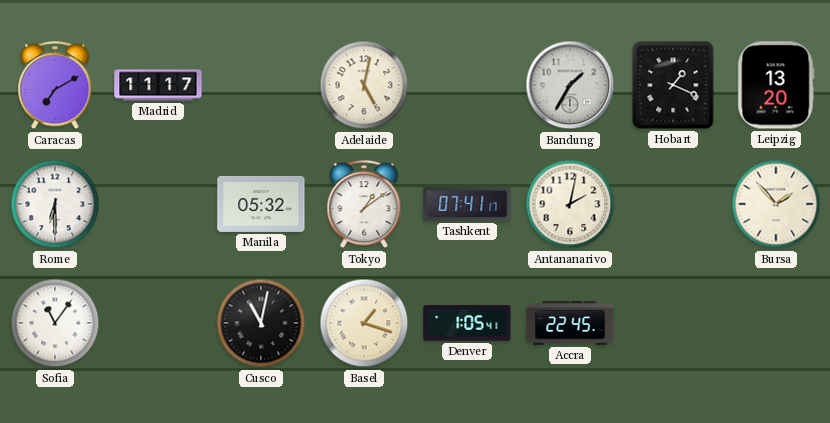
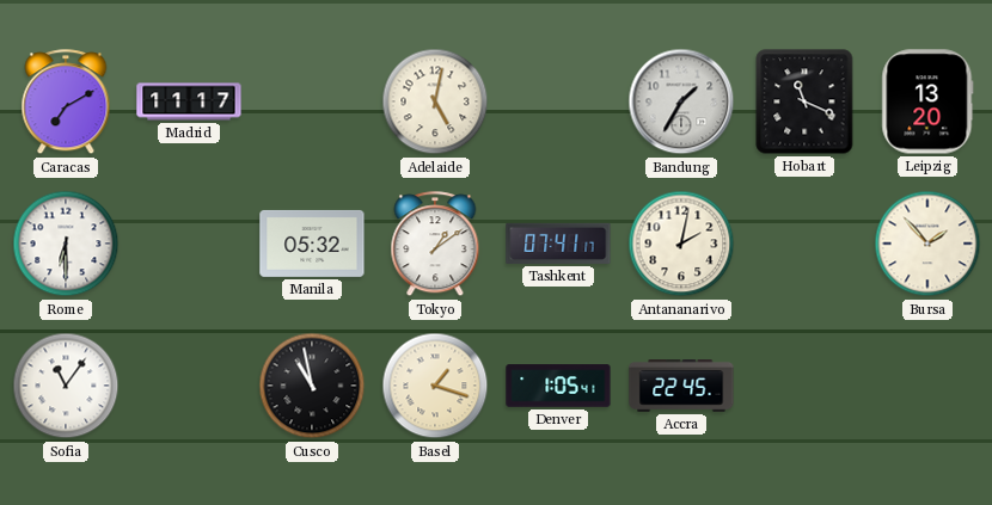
Hobart: 1:19 -> 11:19 (804, 101)
Cusco: 11:02 -> 10:58 (312, 386)
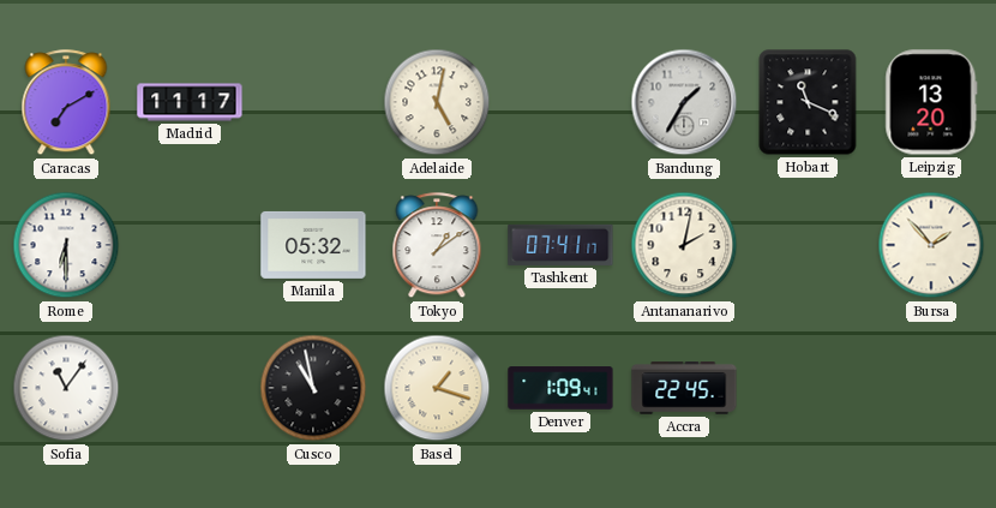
Denver: 1:05 -> 1:09 (560, 388)
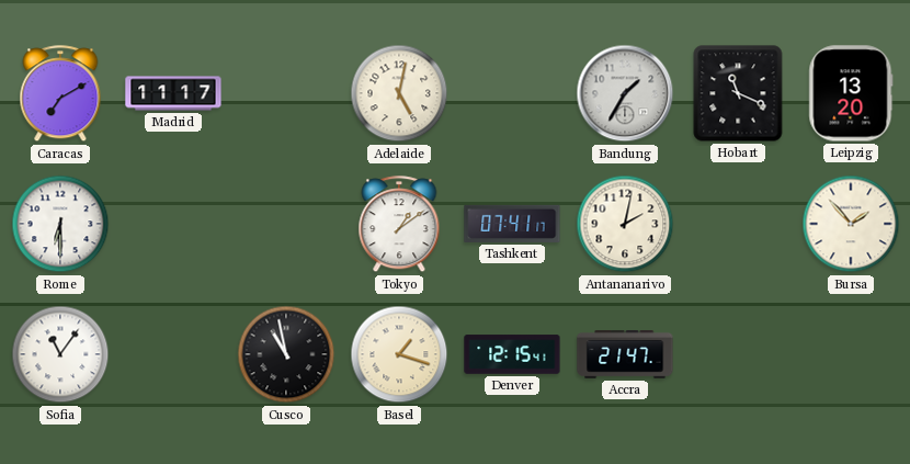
Manila: 05:32 -> none (313, 245)
Denver: 1:09 -> 12:15 (512, 354)
Accra: 22:45 -> 21:47 (625, 355)
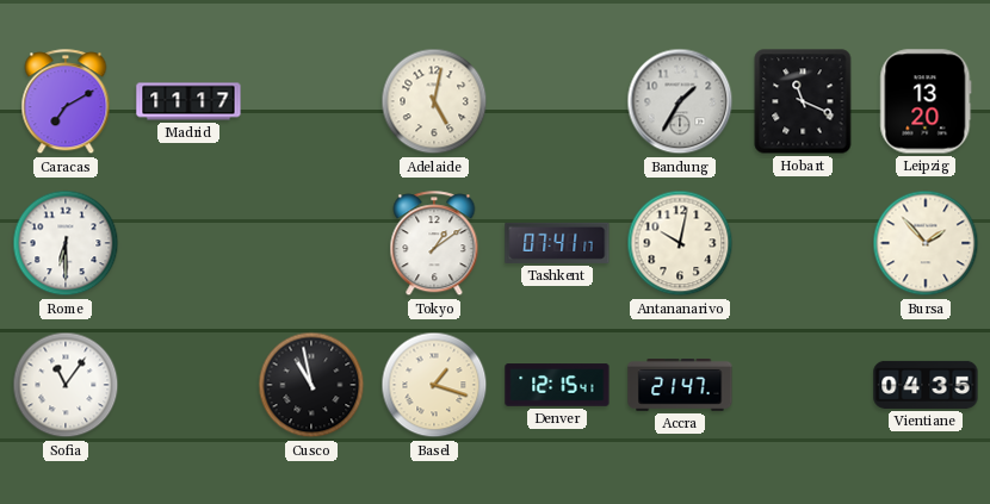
Antananarivo: 2:02 -> 10:02 (680, 243)
Vientiane: none -> 04:35 (926, 385)
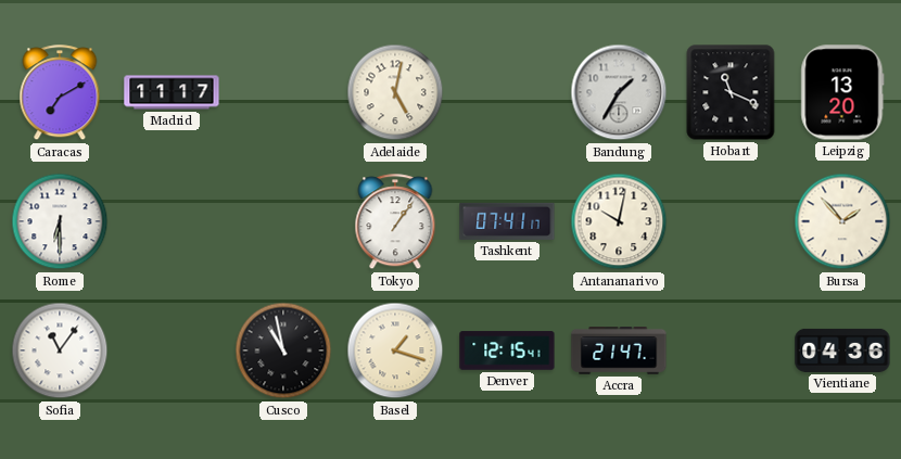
Tokyo: 1:09 -> 1:06 (395, 222)
Vientiane: 04:35 -> 04:36 (842, 350)
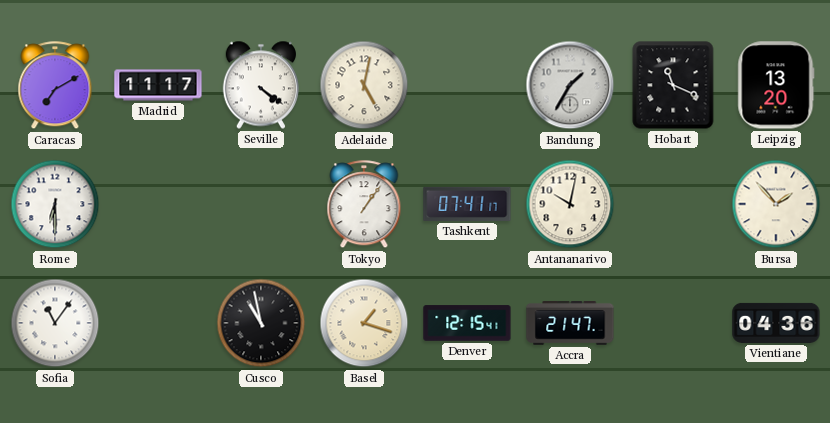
Seville: none -> 4:21 (260, 85)
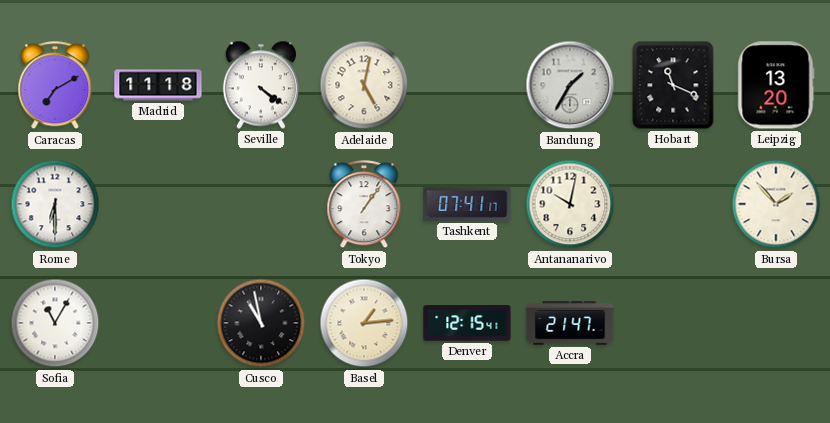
Madrid: 11:17 -> 11:18 (158, 85)
Sofia: 11:06 -> 11:05 (55, 323)
Basel: 1:18 -> 1:14 (364, 323)
Vientiane: 04:36 -> none (776, 323)
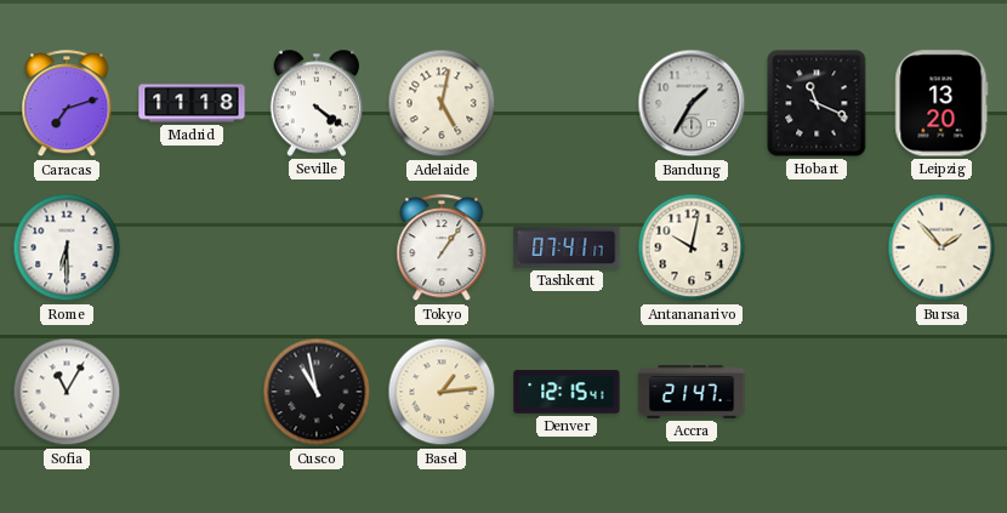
Caracas: 7:10 -> 7:12 (67, 104)
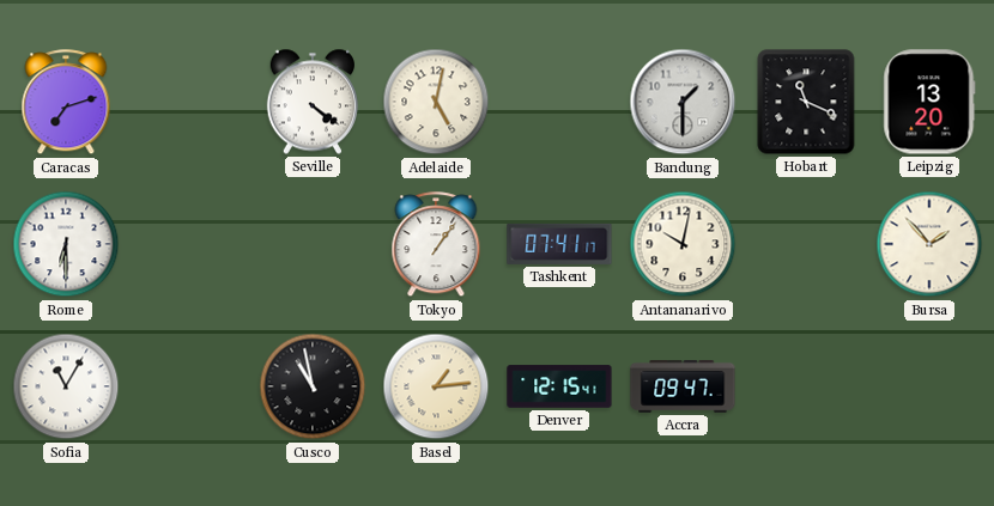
Madrid: 11:18 -> none (192, 103)
Bandung: 1:35 -> 1:30 (683, 102)
Accra: 21:47 -> 09:47 (683, 388)
